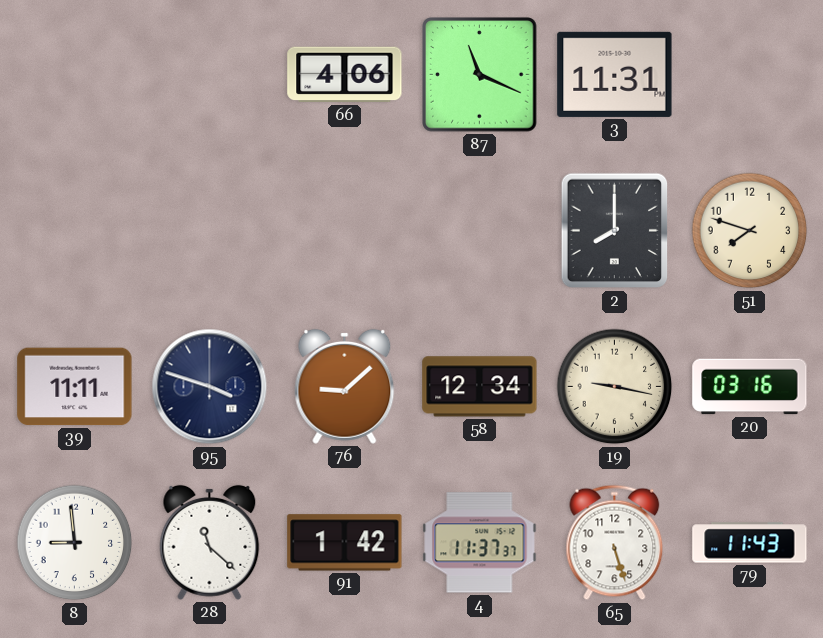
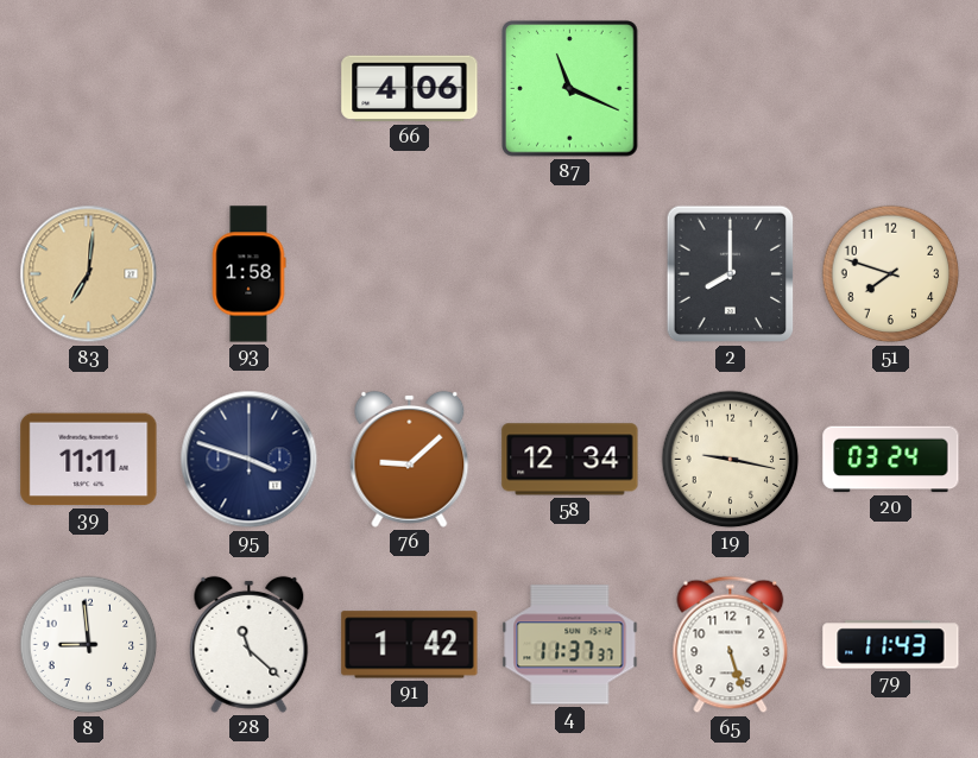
3: 11:31 -> none (615, 74)
83: none -> 7:01 (89, 274)
93: none -> 1:58 (248, 274)
20: 03:16 -> 03:24 (891, 460)
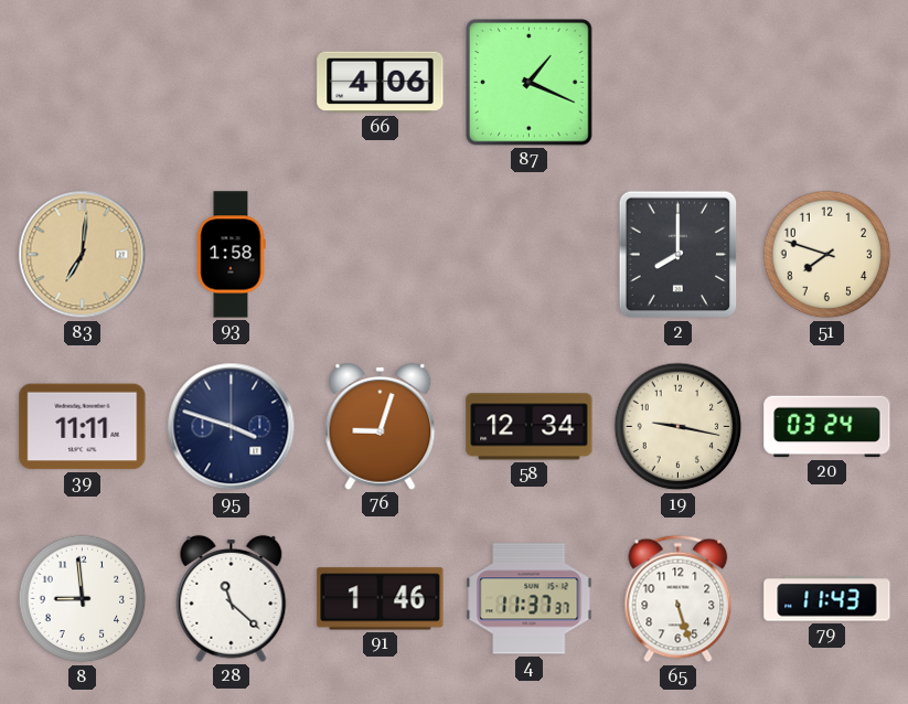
87: 11:19 -> 1:19 (530, 83)
76: 9:08 -> 9:03 (381, 426)
91: 1:42 -> 1:46 (381, 599)
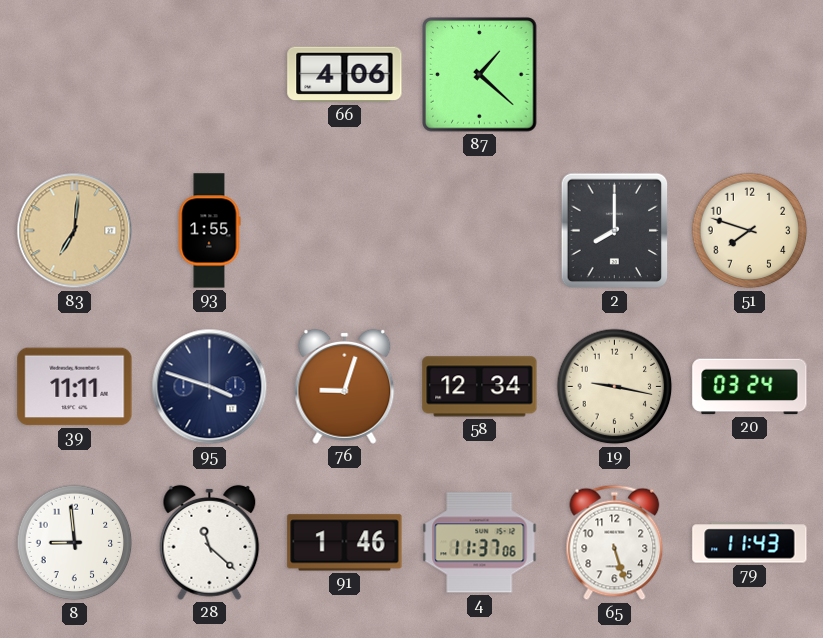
87: 1:19 -> 1:22 (480, 75)
93: 1:58 -> 1:55 (209, 231)
4: 11:37:37 -> 11:37:06 (480, 543)
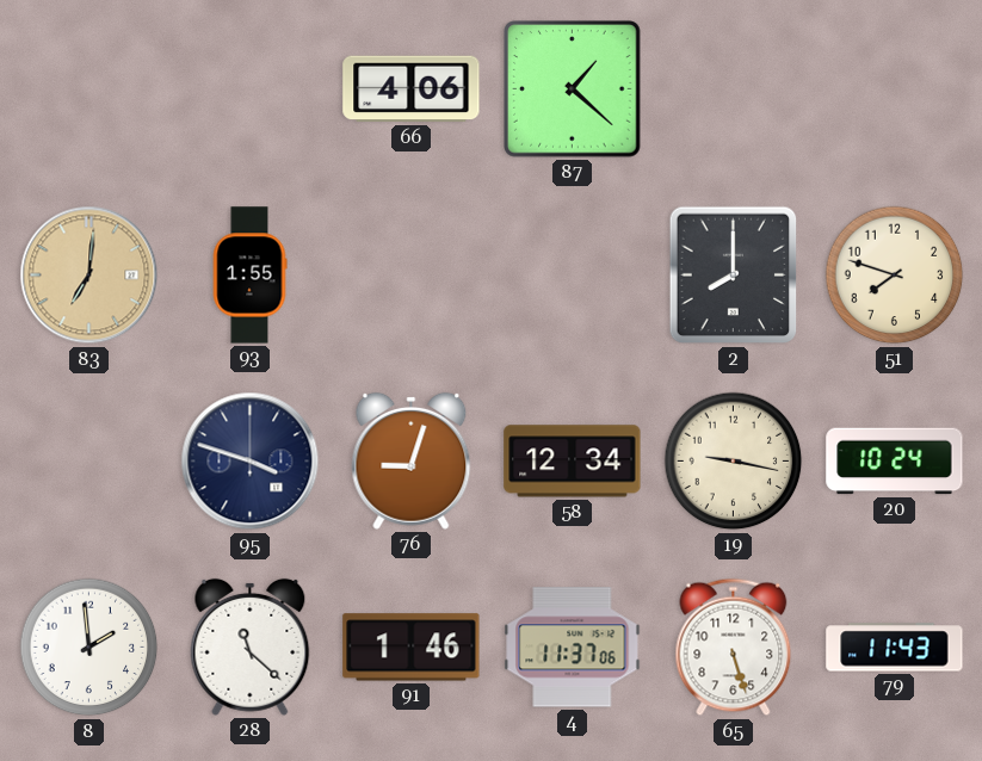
39: 11:11 -> none (75, 387)
20: 03:24 -> 10:24 (895, 462)
8: 8:59 -> 1:59 (89, 648)
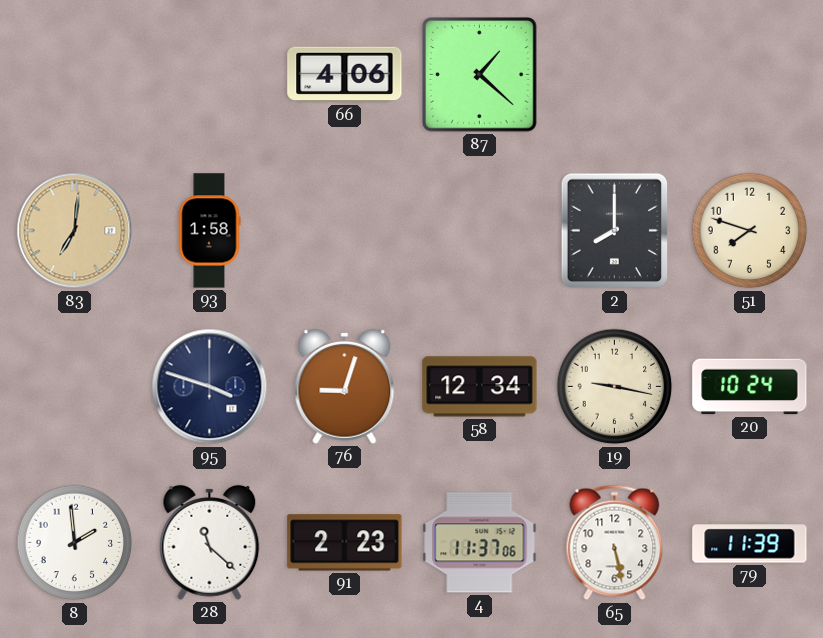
93: 1:55 -> 1:58 (209, 231)
91: 1:46 -> 2:23 (345, 543)
65: 5:27 -> 5:28 (615, 543)
79: 11:43 -> 11:39 (750, 543)
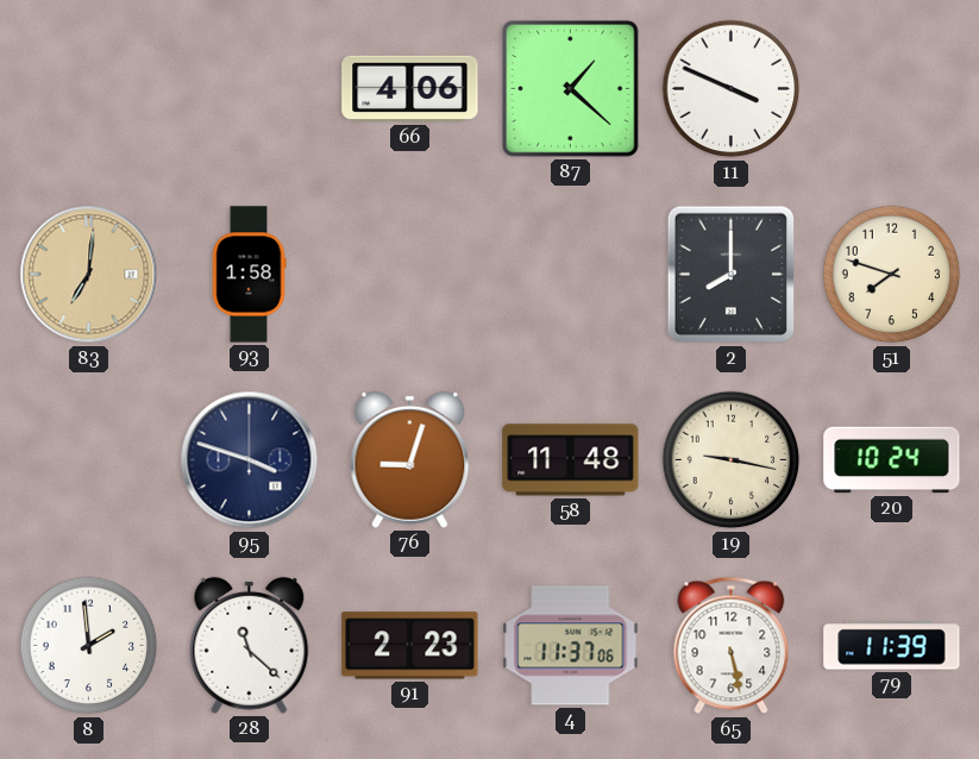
11: none -> 3:49 (732, 89)
58: 12:34 -> 11:48 (571, 460)
